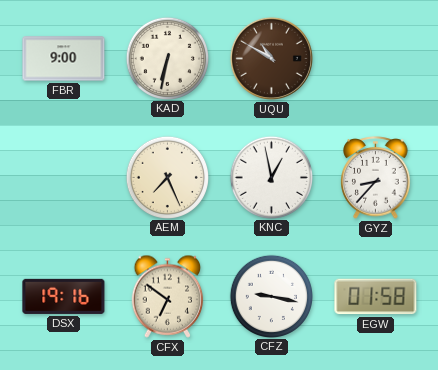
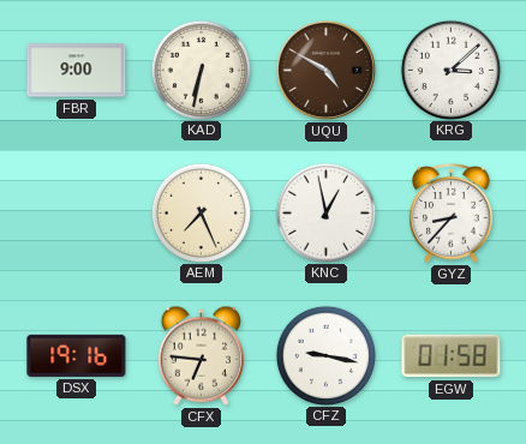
UQU: 10:50 -> 4:50 (325, 70)
KRG: none -> 3:08 (450, 70)
CFX: 6:51 -> 6:46 (202, 355)
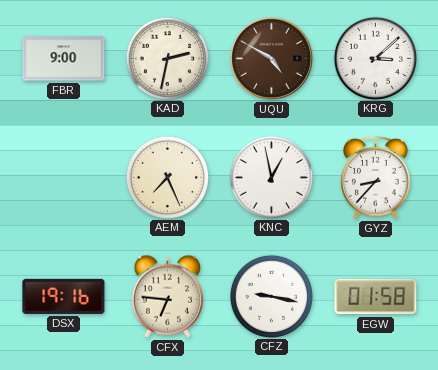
KAD: 6:32 -> 2:32 (167, 58)
